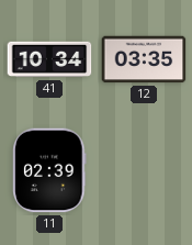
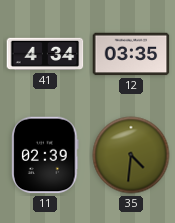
41: 10:34 -> 4:34 (45, 54)
35: none -> 4:31 (131, 155)
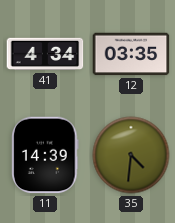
11: 02:39 -> 14:39 (45, 155)
